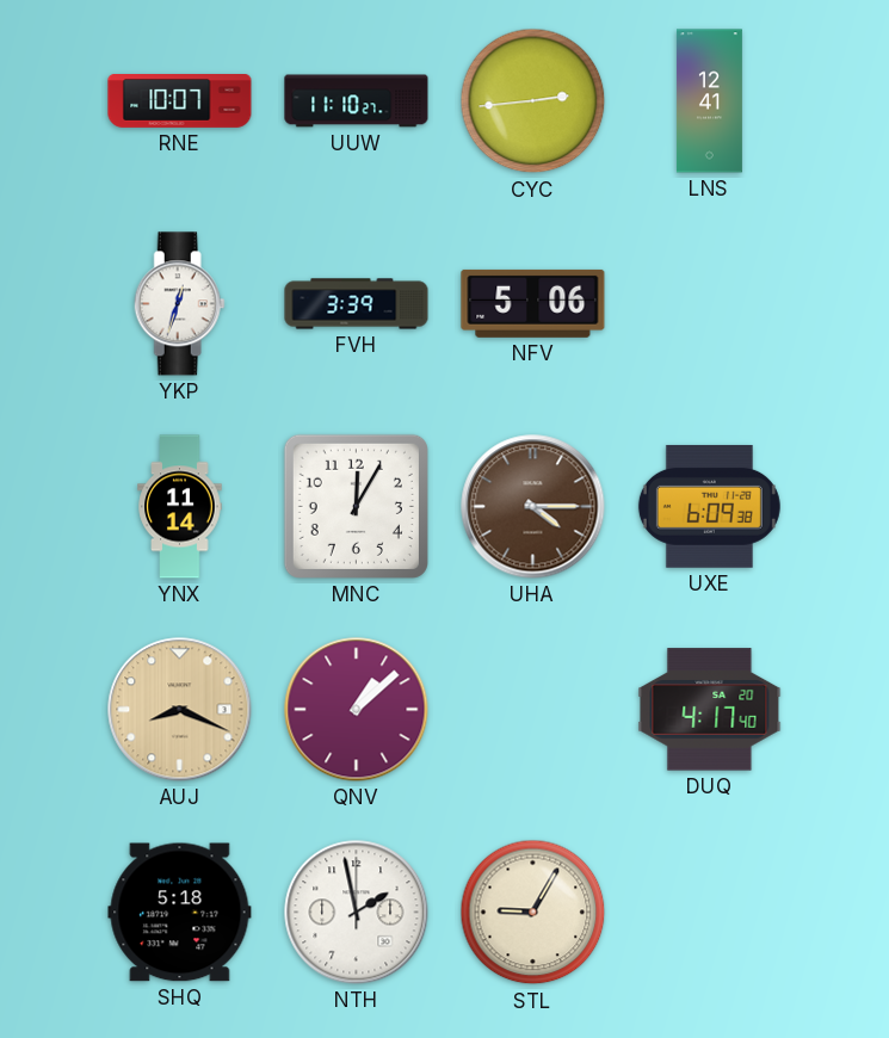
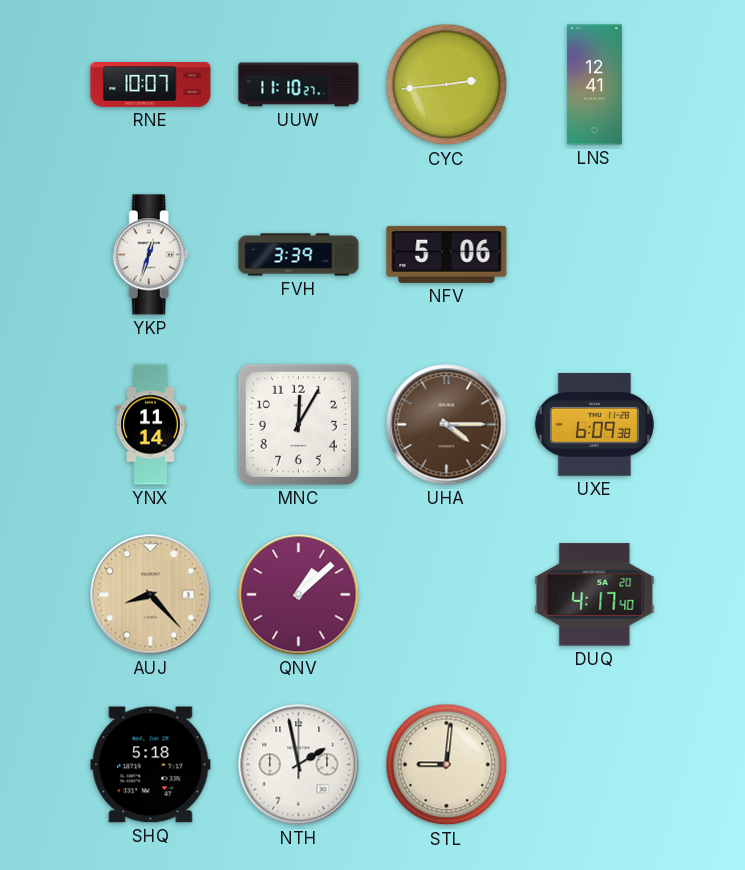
AUJ: 8:19 -> 8:23 (151, 595)
STL: 9:05 -> 9:01 (447, 765)
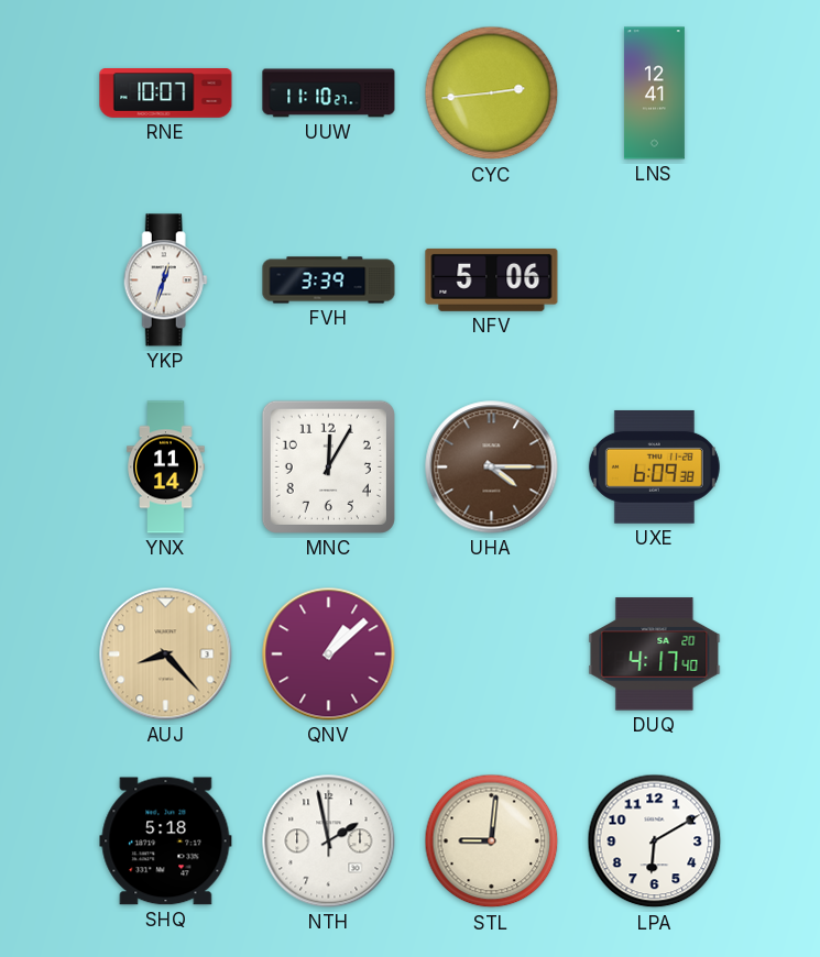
LPA: none -> 6:10 (655, 842)
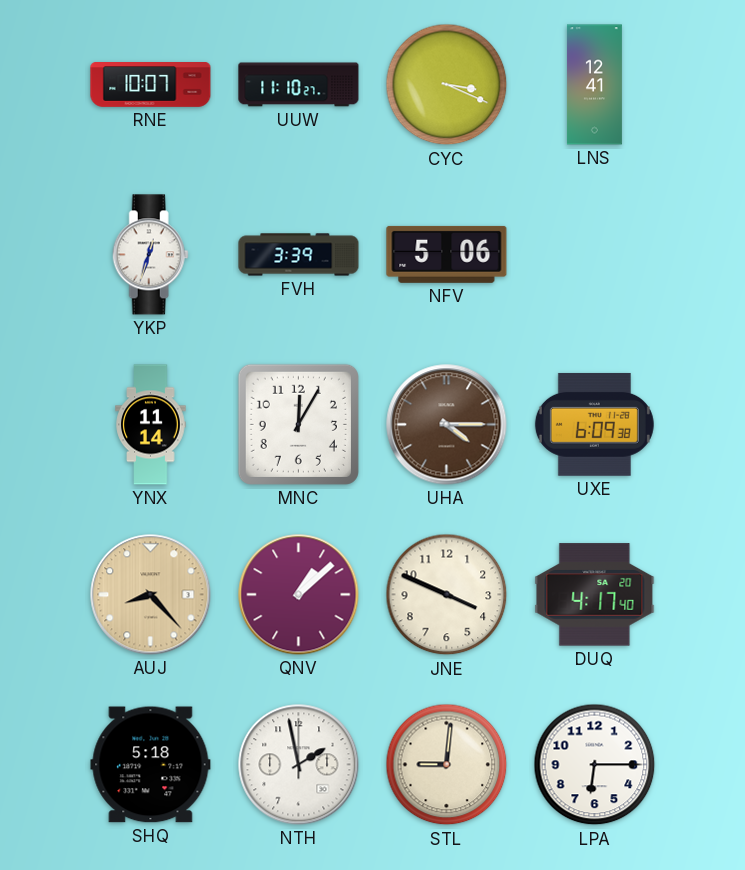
CYC: 2:44 -> 3:19 (447, 85)
JNE: none -> 3:49 (447, 595)
LPA: 6:10 -> 6:15 (595, 765)
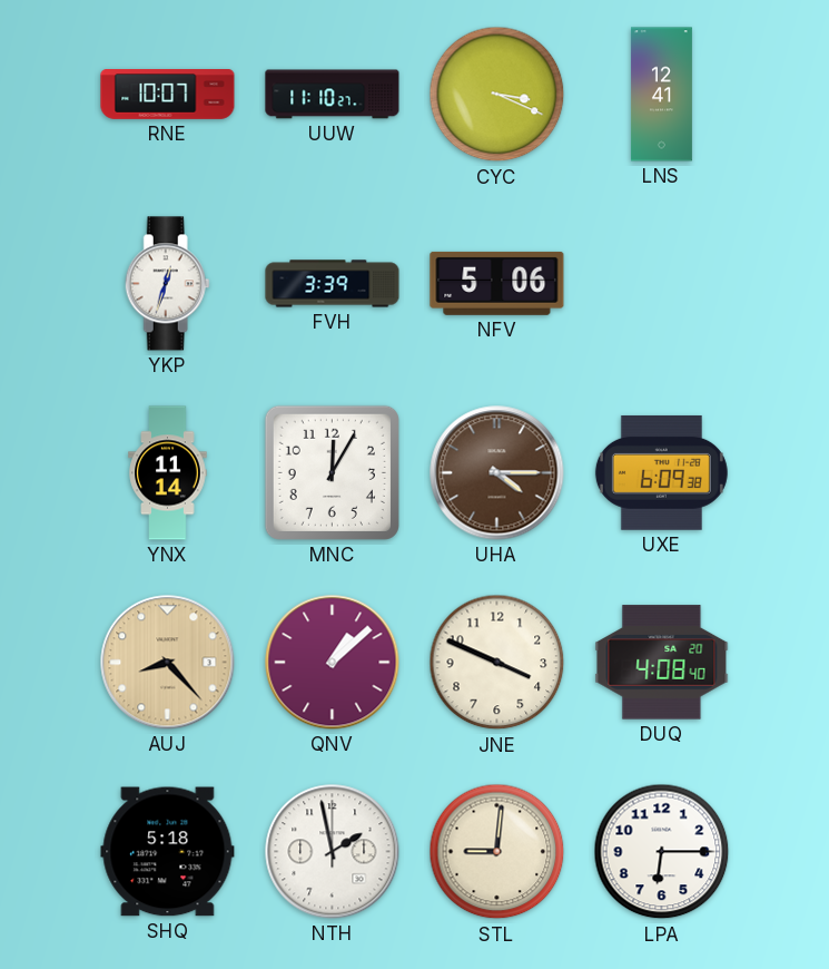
DUQ: 4:17 -> 4:08 (662, 663)
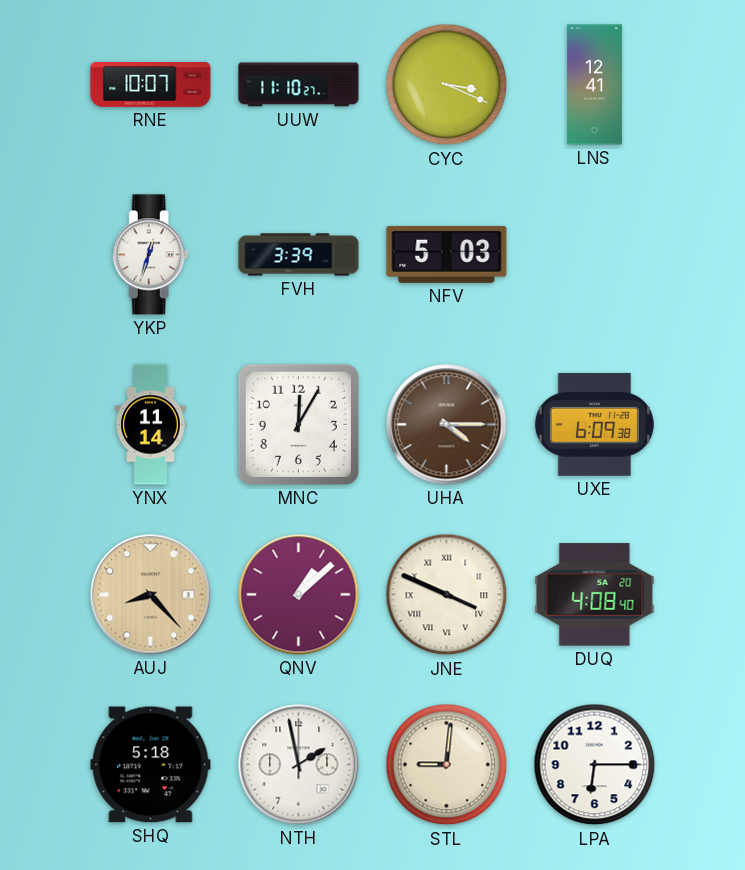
NFV: 5:06 -> 5:03 (447, 254)
JNE numerals: Arabic -> Roman (447, 595)
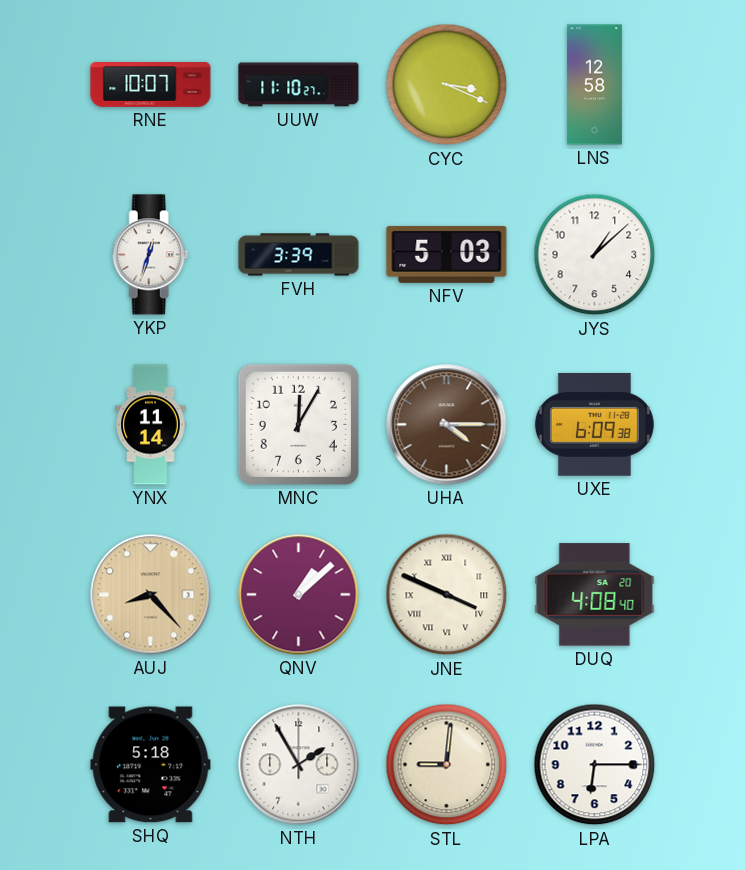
LNS: 12:41 -> 12:58 (594, 85)
JYS: none -> 1:08 (595, 255)
NTH: 1:58 -> 1:55 (299, 765)
